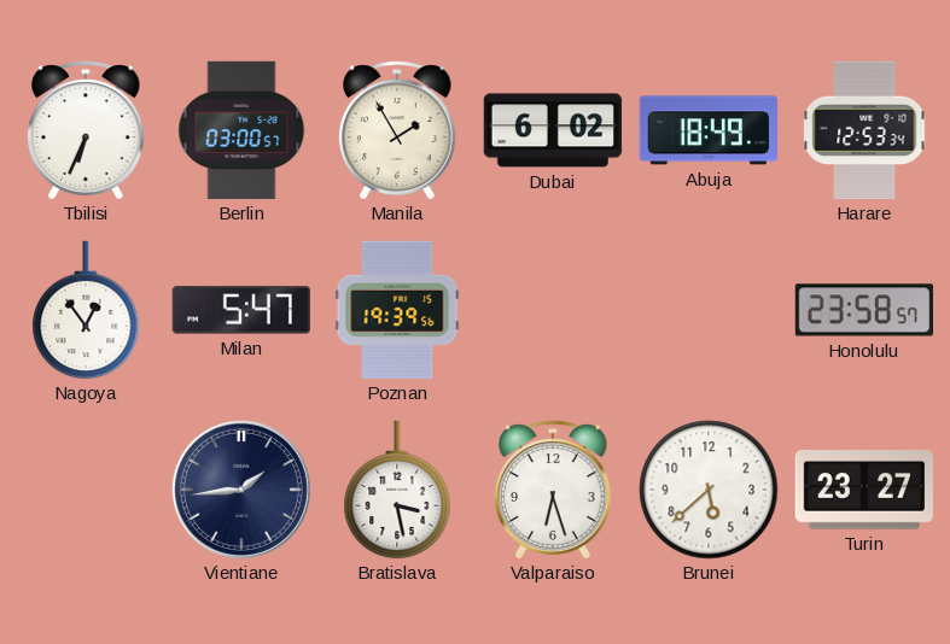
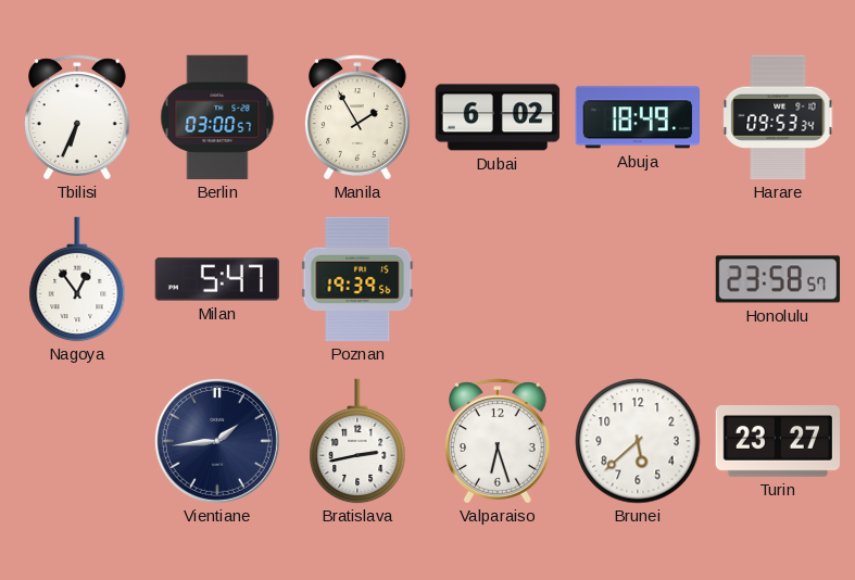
Harare: 12:53 -> 09:53 (778, 117)
Bratislava: 3:28 -> 2:43 (357, 441)
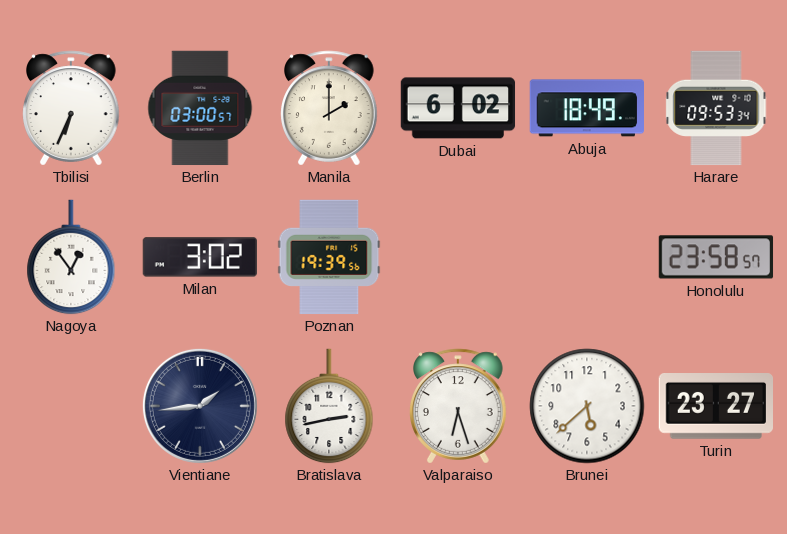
Manila: 1:55 -> 2:00 (330, 108)
Milan: 5:47 -> 3:02 (199, 257)
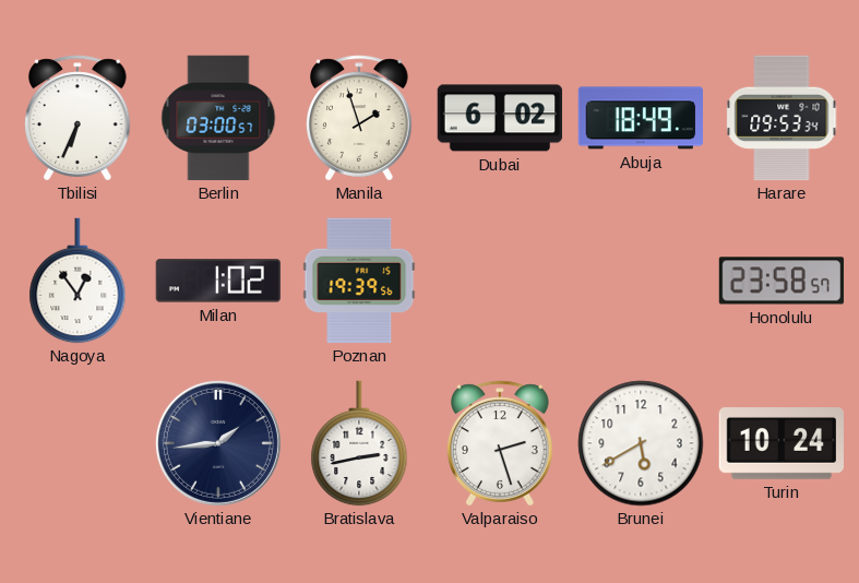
Manila: 2:00 -> 1:57 (360, 118)
Milan: 3:02 -> 1:02 (217, 281)
Valparaiso: 6:27 -> 2:27 (501, 443)
Brunei: 5:38 -> 5:40 (641, 443)
Turin: 23:27 -> 10:24 (780, 444)
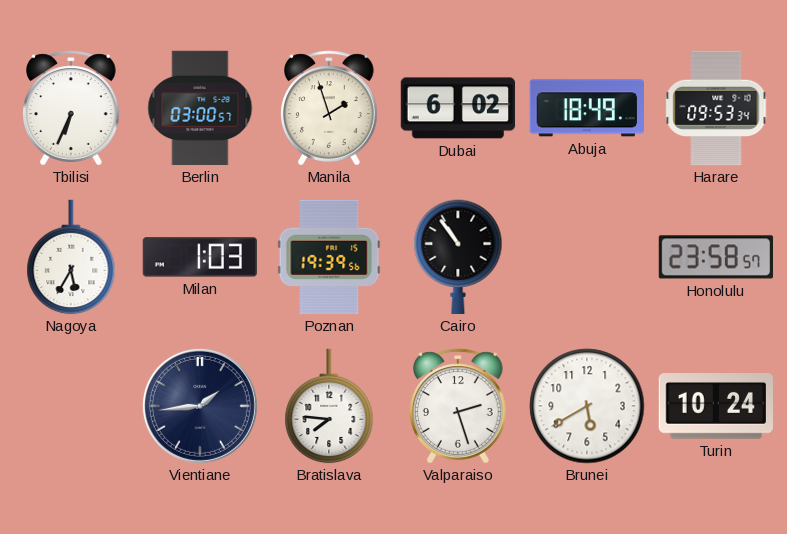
Nagoya: 12:54 -> 5:35 (71, 257)
Milan: 1:02 -> 1:03 (199, 257)
Cairo: none -> 10:54 (458, 257)
Bratislava: 2:43 -> 7:46 (329, 406)
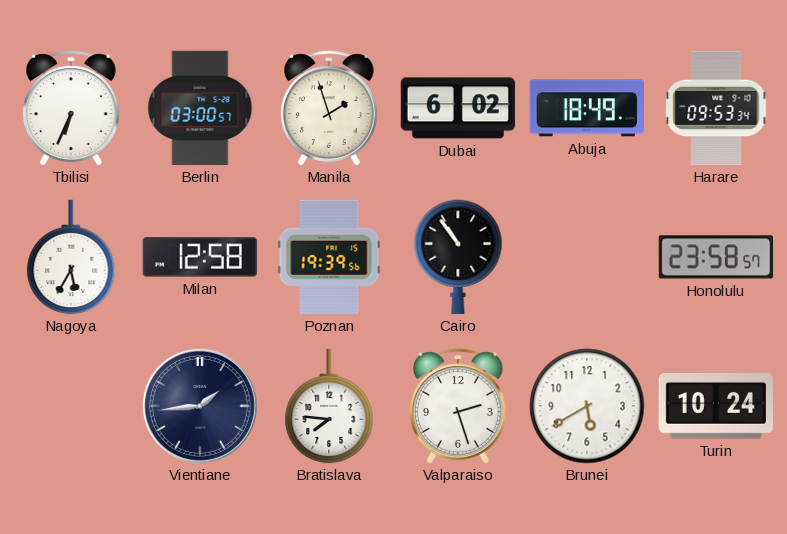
Milan: 1:03 -> 12:58 (199, 257)
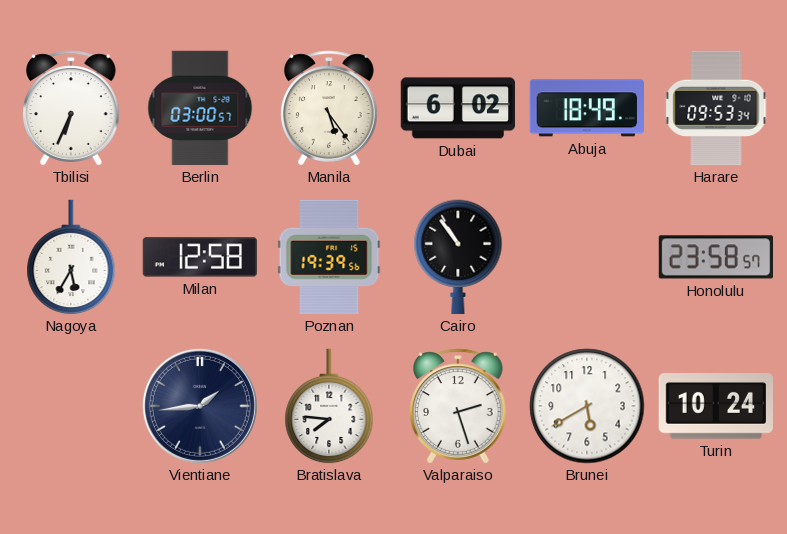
Manila: 1:57 -> 5:24 (330, 108)
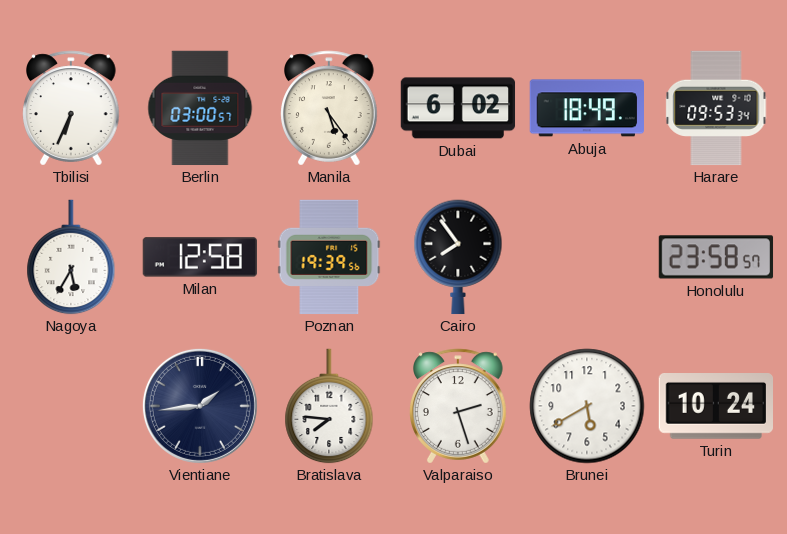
Cairo: 10:54 -> 7:54 (458, 257)
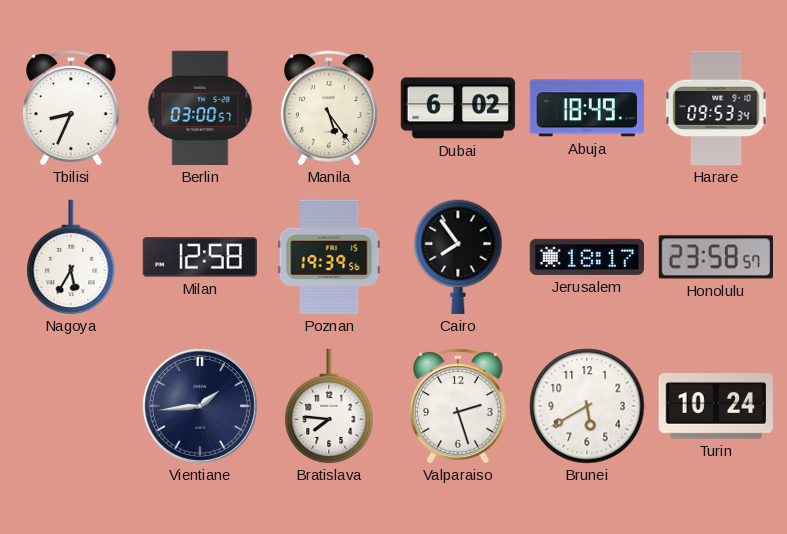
Tbilisi: 6:34 -> 8:34 (72, 108)
Jerusalem: none -> 18:17 (587, 257)
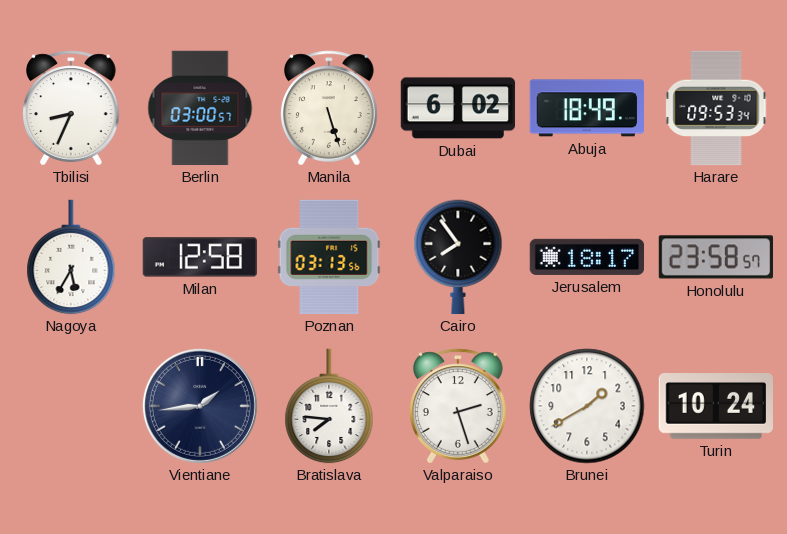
Manila: 5:24 -> 5:27 (330, 108)
Poznan: 19:39 -> 03:13 (329, 257)
Brunei: 5:40 -> 1:40 (587, 406)
